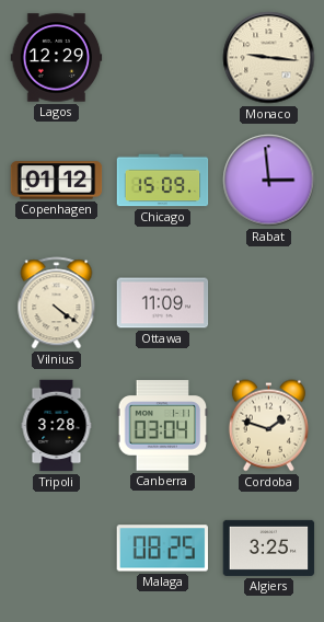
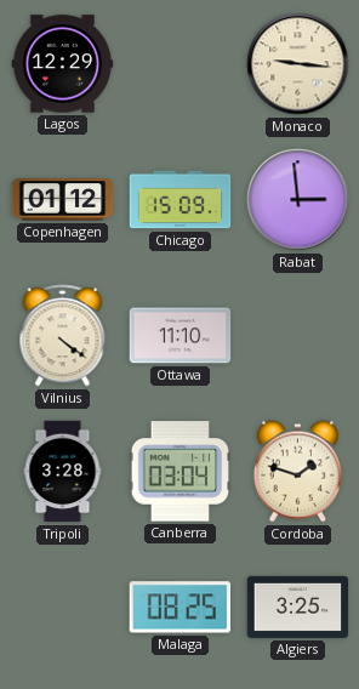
Ottawa: 11:09 -> 11:10 (181, 336)
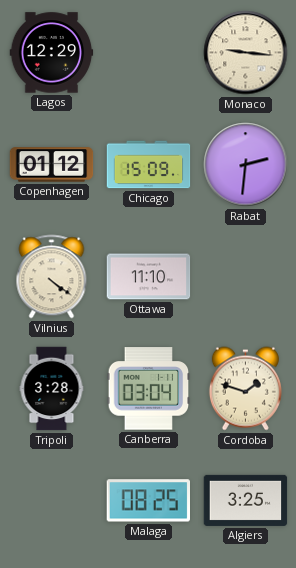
Rabat: 2:59 -> 2:31 (246, 165)
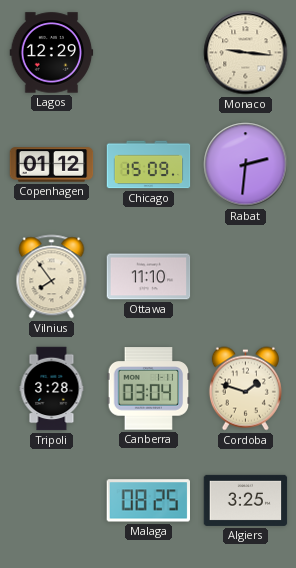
Vilnius: 4:21 -> 7:54 (52, 277)
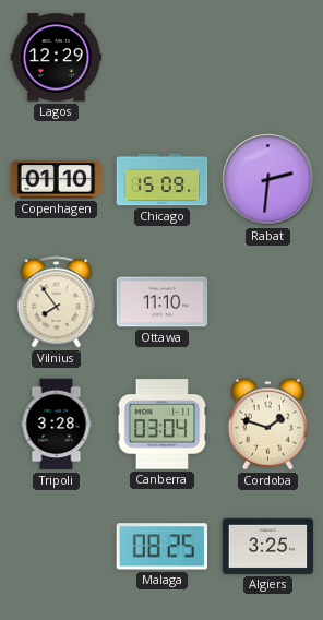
Monaco: 9:16 -> none (246, 53)
Copenhagen: 01:12 -> 01:10 (57, 180)
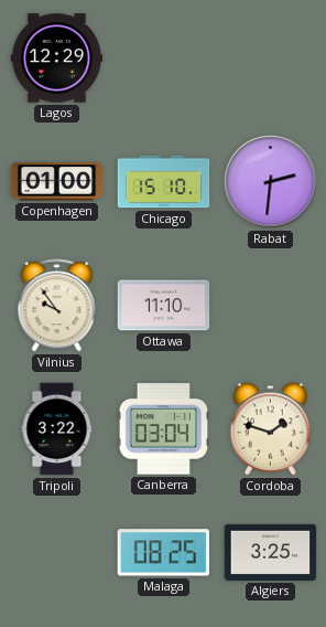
Copenhagen: 01:10 -> 01:00 (57, 182)
Chicago: 15:09 -> 15:10 (164, 182)
Vilnius: 7:54 -> 9:54 (57, 306)
Tripoli: 3:28 -> 3:22 (57, 429)
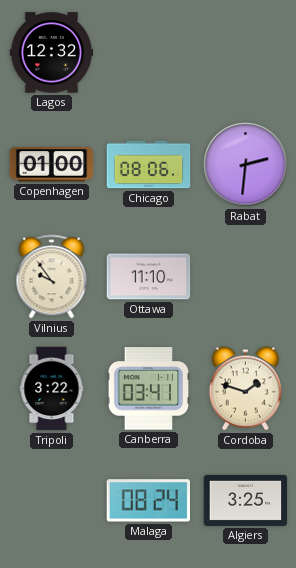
Lagos: 12:29 -> 12:32 (52, 53)
Chicago: 15:10 -> 08:06 (149, 165)
Canberra: 03:04 -> 03:41 (149, 389)
Malaga: 08:25 -> 08:24 (148, 501)
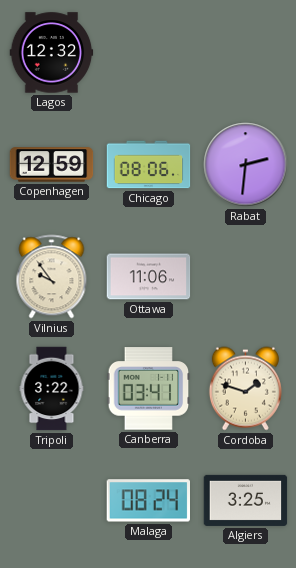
Copenhagen: 01:00 -> 12:59 (52, 165)
Ottawa: 11:10 -> 11:06 (149, 277)
